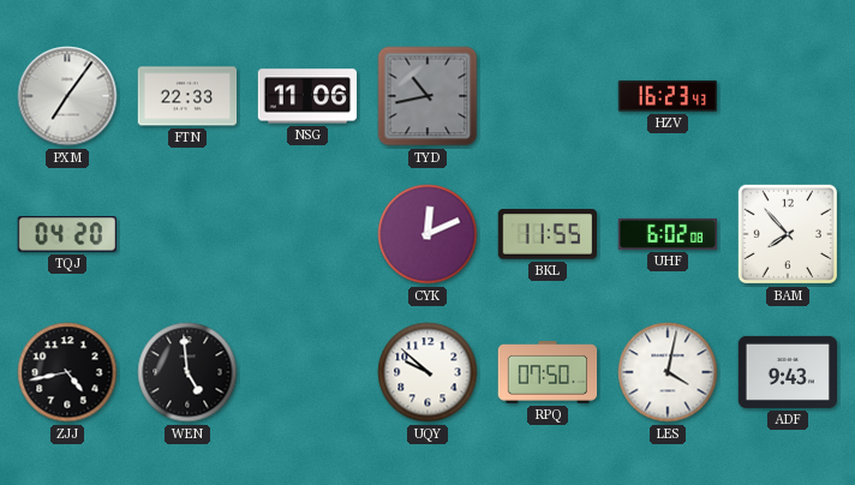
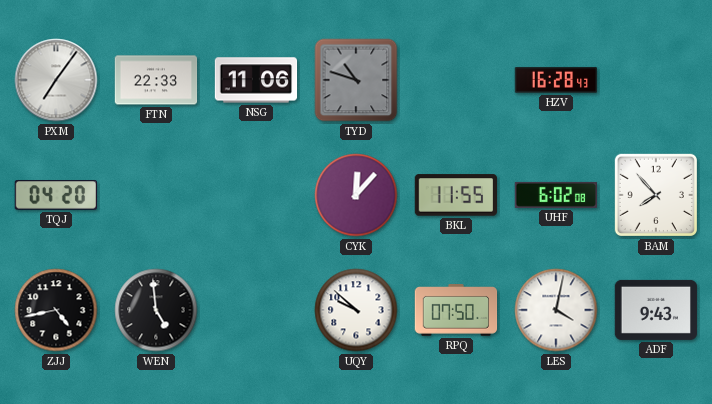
TYD: 10:43 -> 10:48 (356, 80)
HZV: 16:23 -> 16:28 (556, 80)
CYK: 12:11 -> 12:07 (356, 195)
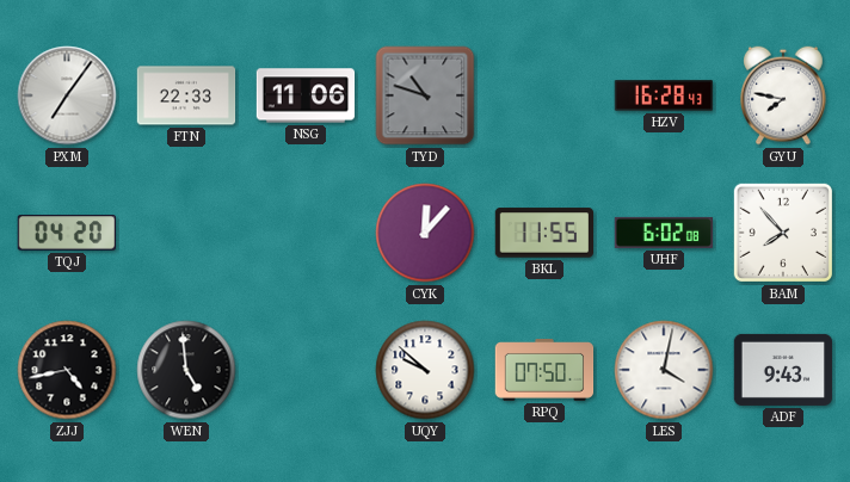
GYU: none -> 7:47 (784, 95)
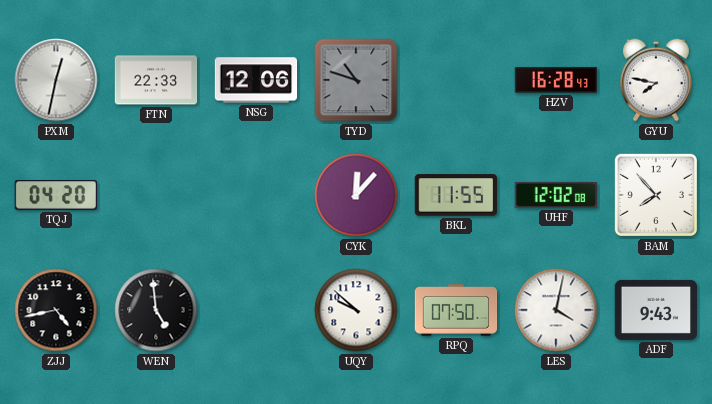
PXM: 7:06 -> 12:32 (56, 80)
NSG: 11:06 -> 12:06 (256, 80)
UHF: 6:02 -> 12:02 (555, 195)
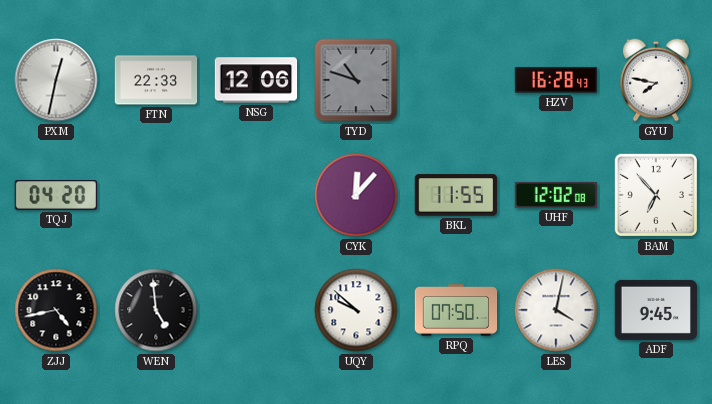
BAM: 7:53 -> 6:53 (656, 195)
ADF: 9:43 -> 9:45 (656, 310)
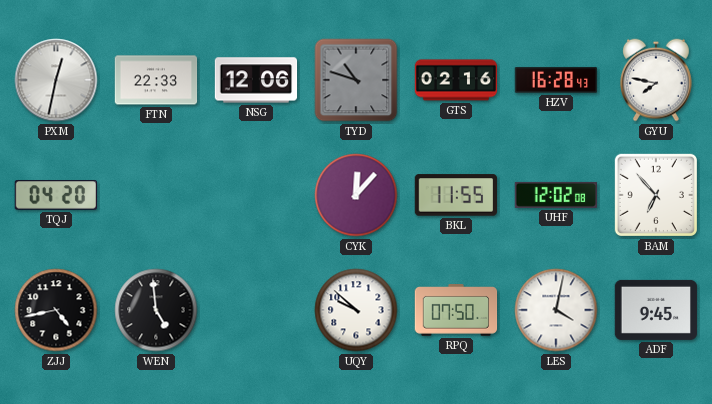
GTS: none -> 02:16 (456, 80)
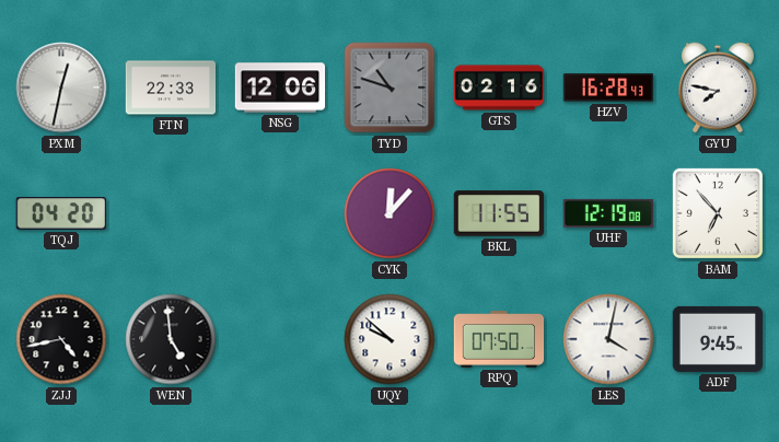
UHF: 12:02 -> 12:19 (607, 213)
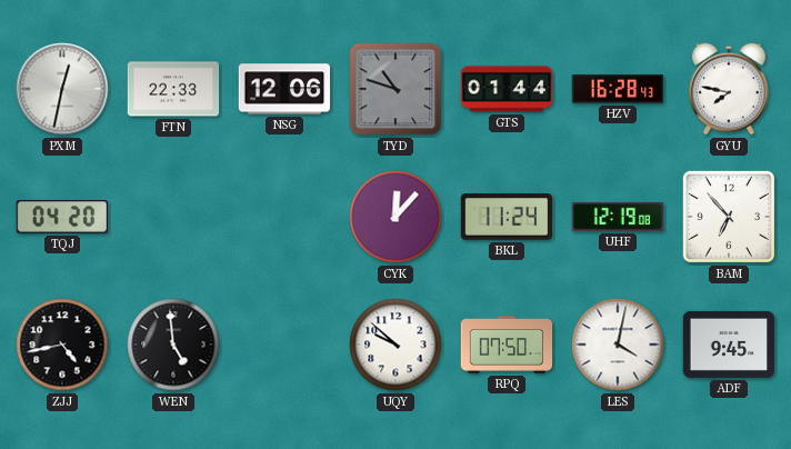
GTS: 02:16 -> 01:44 (507, 89)
BKL: 11:55 -> 11:24 (505, 217)
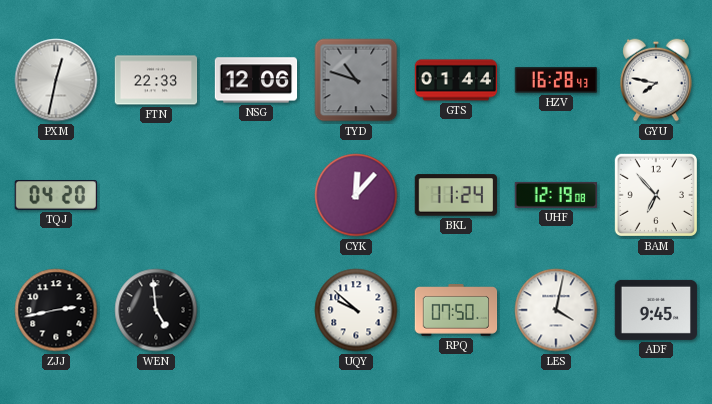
ZJJ: 4:43 -> 2:43 (56, 310)
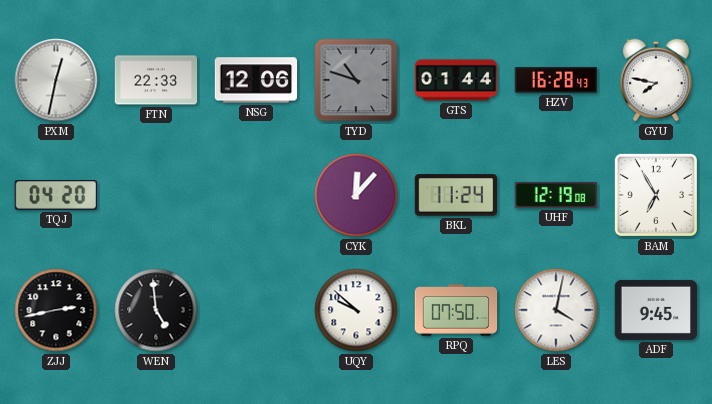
BAM: 6:53 -> 6:55 (656, 195)
